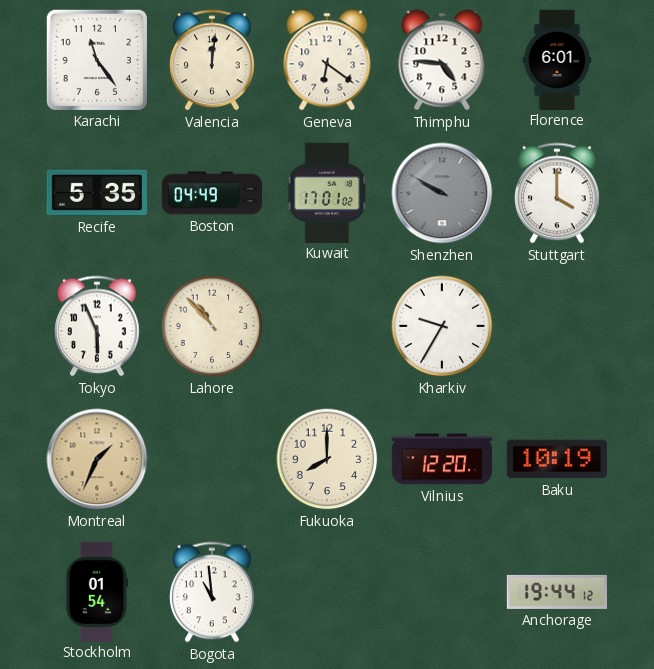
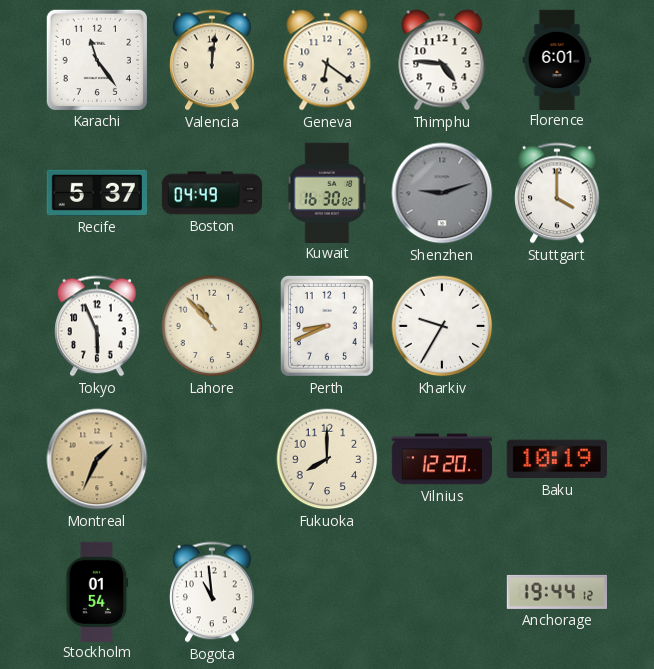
Recife: 5:35 -> 5:37 (96, 193)
Kuwait: 17:01 -> 16:30 (327, 192)
Shenzhen: 9:50 -> 9:12 (442, 193)
Perth: none -> 8:41 (327, 326)
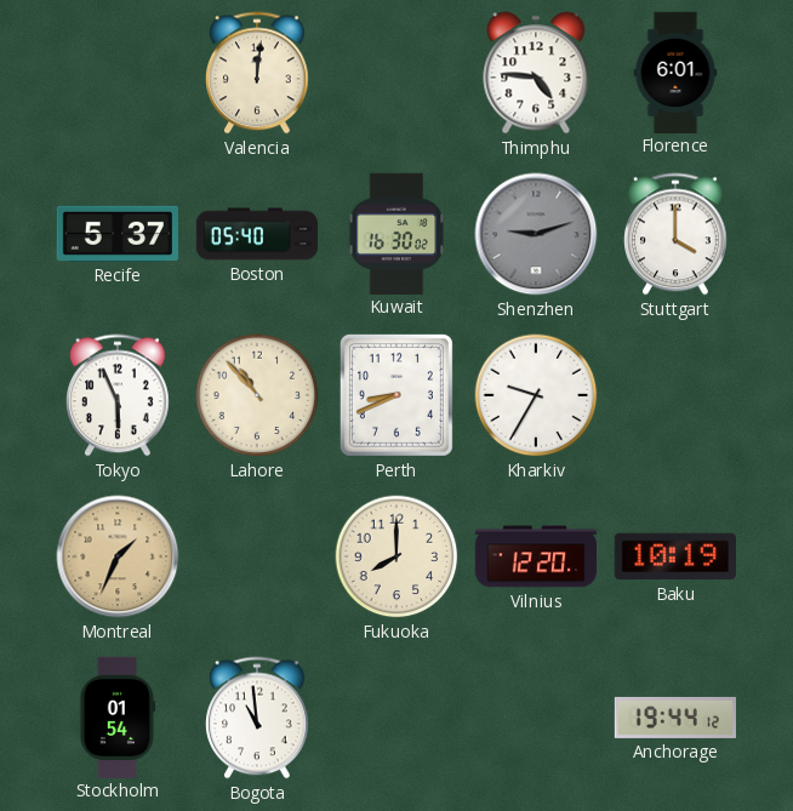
Karachi: 11:24 -> none (97, 60)
Geneva: 6:21 -> none (327, 60)
Boston: 04:49 -> 05:40 (256, 234)
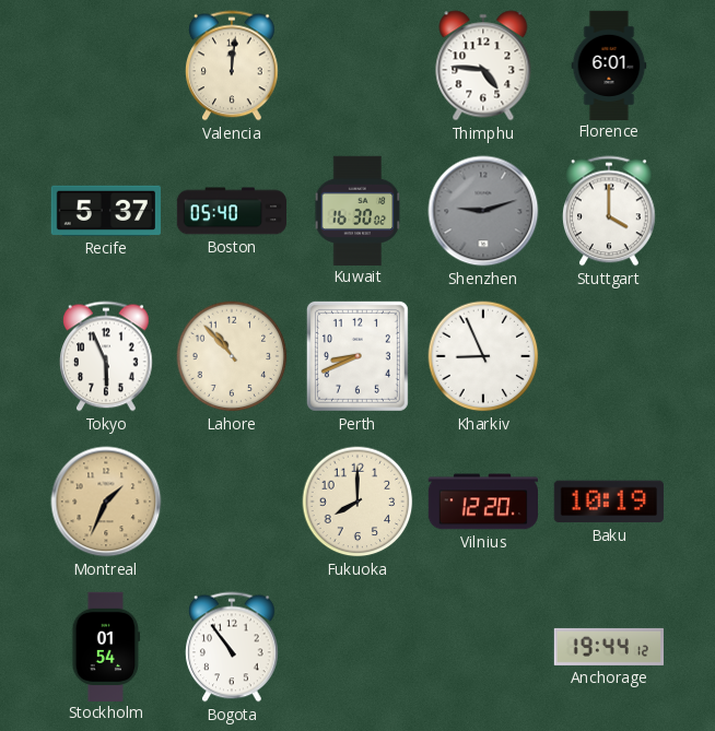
Kharkiv: 9:35 -> 8:56 (483, 356)
Bogota: 10:59 -> 10:54 (233, 647)
